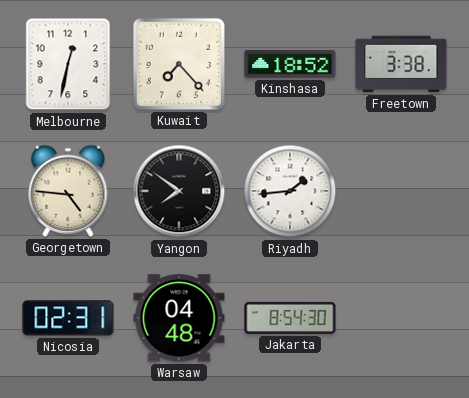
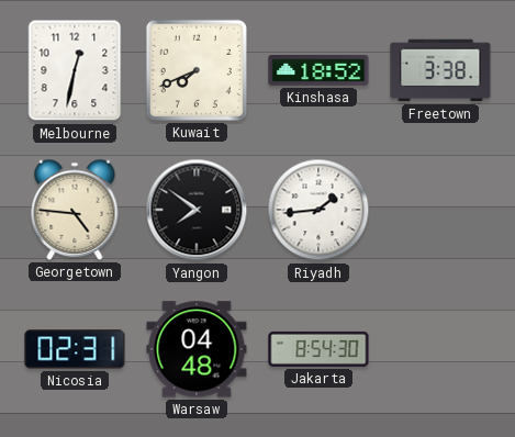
Kuwait: 7:23 -> 7:41 (197, 70)
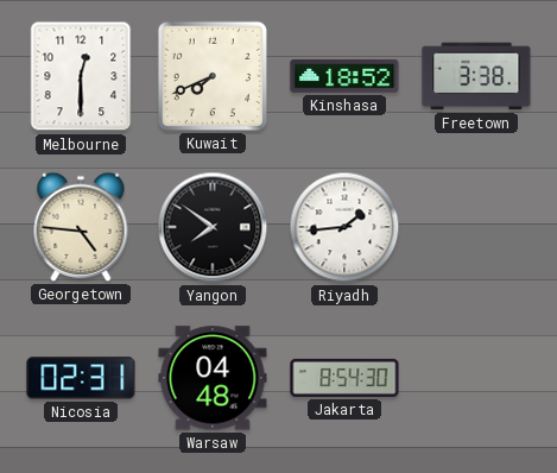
Melbourne: 12:32 -> 12:30 (81, 76)
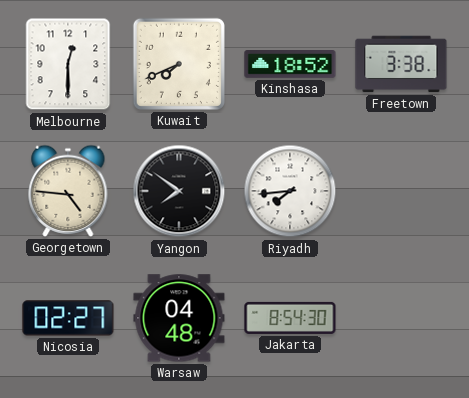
Riyadh: 1:44 -> 7:44 (290, 191)
Nicosia: 02:31 -> 02:27 (68, 318)
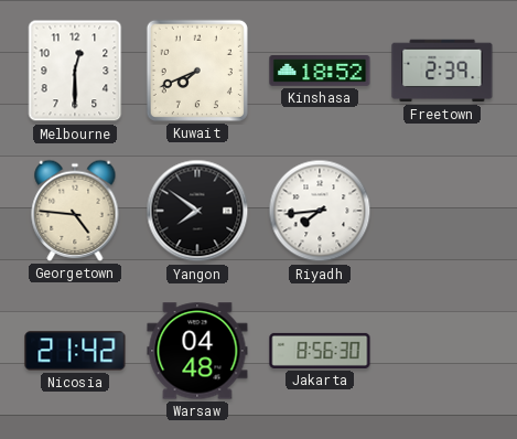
Freetown: 3:38 -> 2:39 (442, 71)
Nicosia: 02:27 -> 21:42 (75, 351)
Jakarta: 8:54 -> 8:56 (320, 351)
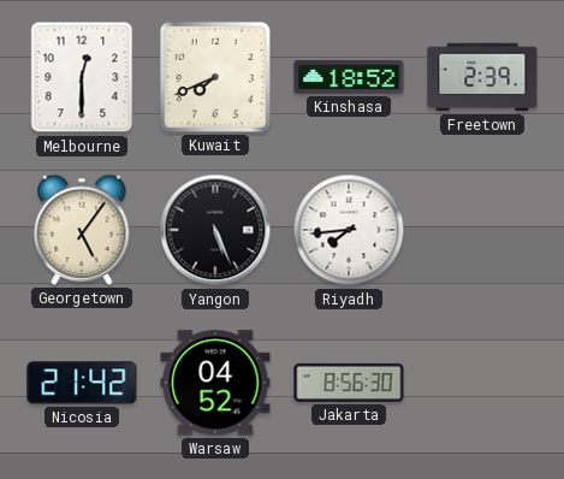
Georgetown: 4:46 -> 5:06 (82, 230)
Yangon: 7:51 -> 5:26 (215, 230)
Warsaw: 04:48 -> 04:52 (215, 383)
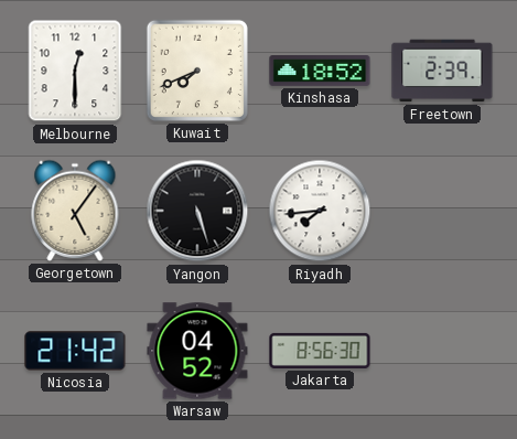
Yangon: 5:26 -> 5:27 (197, 211)
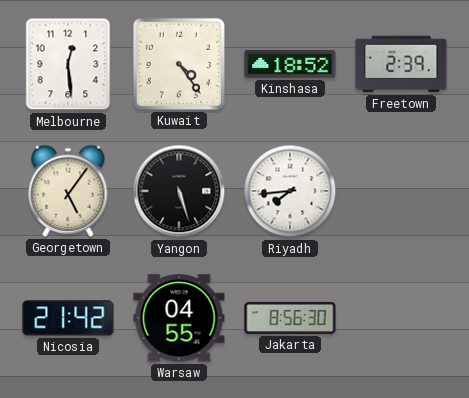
Melbourne: 12:30 -> 12:29 (68, 64)
Kuwait: 7:41 -> 4:24 (179, 64)
Warsaw: 04:52 -> 04:55 (179, 318)
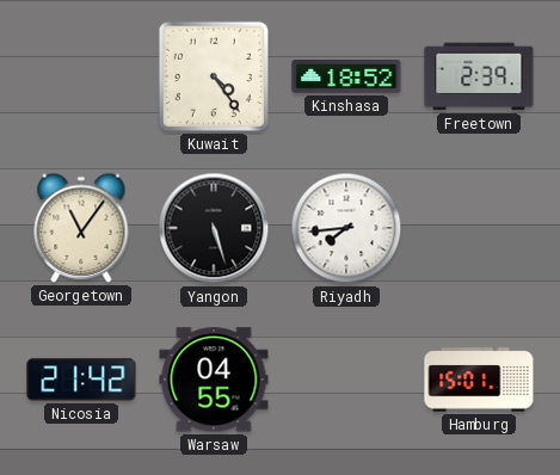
Melbourne: 12:29 -> none (68, 64)
Georgetown: 5:06 -> 11:06 (81, 228)
Jakarta: 8:56 -> none (290, 318)
Hamburg: none -> 15:01 (479, 380)
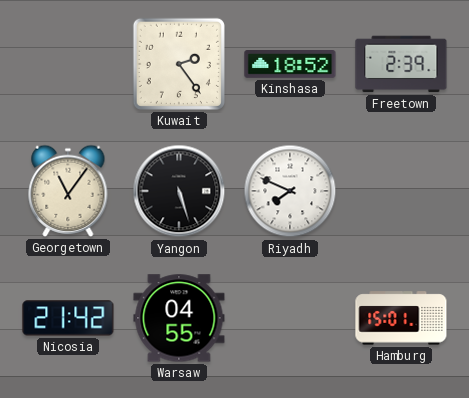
Kuwait: 4:24 -> 2:24 (179, 64)
Riyadh: 7:44 -> 7:49 (290, 191)
